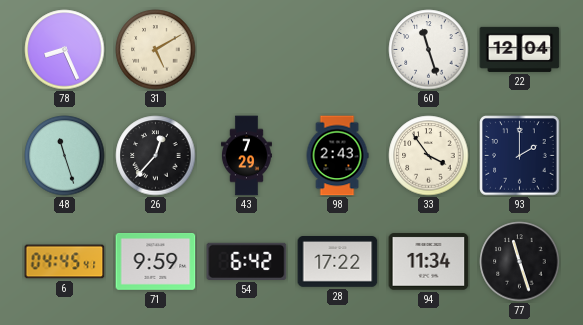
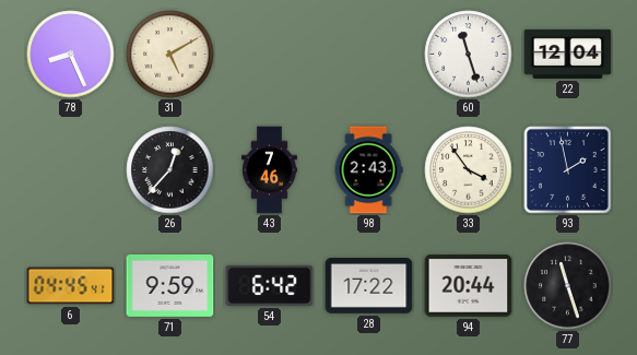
48: 11:27 -> none (65, 156)
43: 7:29 -> 7:46 (269, 170)
93: 2:00 -> 1:58 (568, 170)
94: 11:34 -> 20:44 (469, 286)
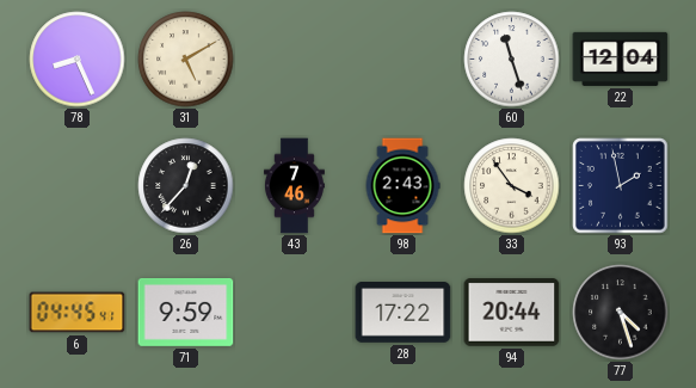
54: 6:42 -> none (270, 285)
77: 11:27 -> 4:27 (621, 313)
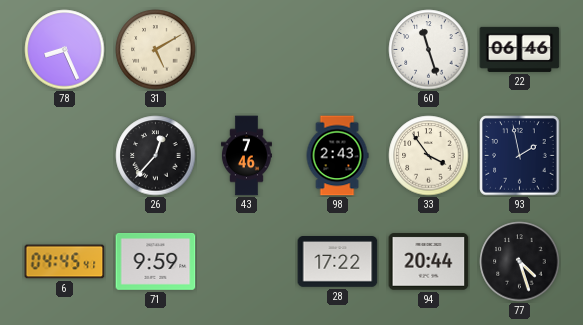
22: 12:04 -> 06:46 (520, 49)
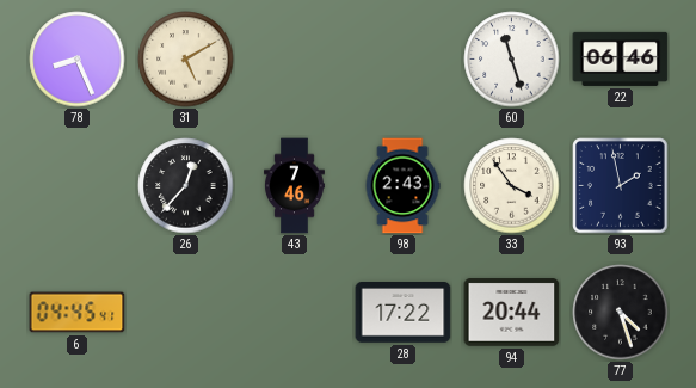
71: 9:59 -> none (156, 262)
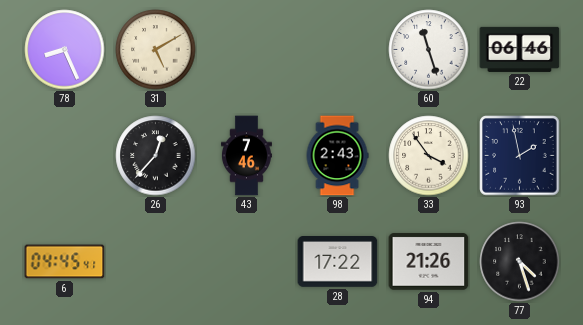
94: 20:44 -> 21:26 (429, 262)
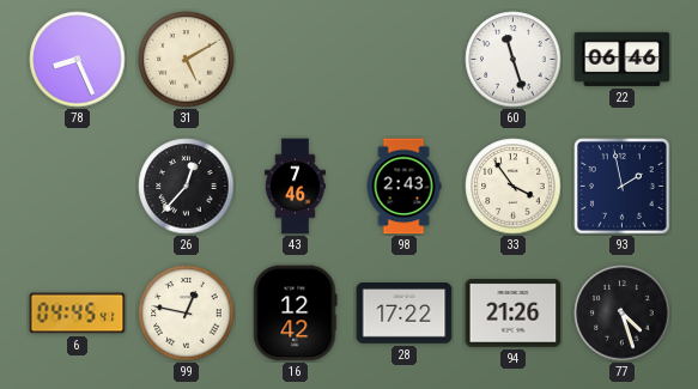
99: none -> 12:47 (187, 314)
16: none -> 12:42 (296, 314)
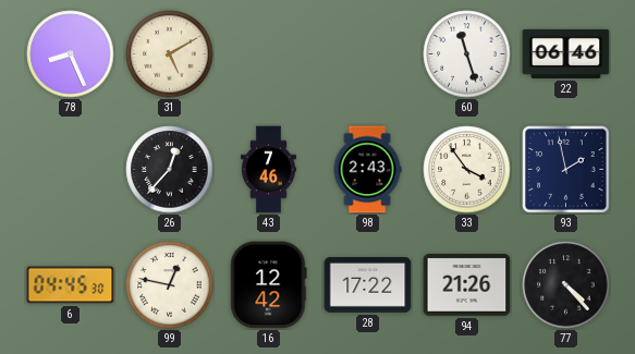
6: 04:45:41 -> 04:45:30 (71, 285)
77: 4:27 -> 4:23 (566, 285)
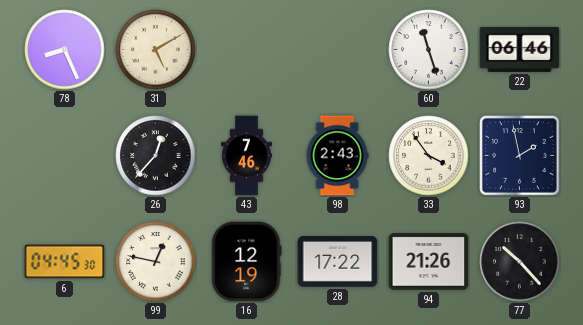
16: 12:42 -> 12:19 (247, 262)
77: 4:23 -> 10:23 (520, 262)
